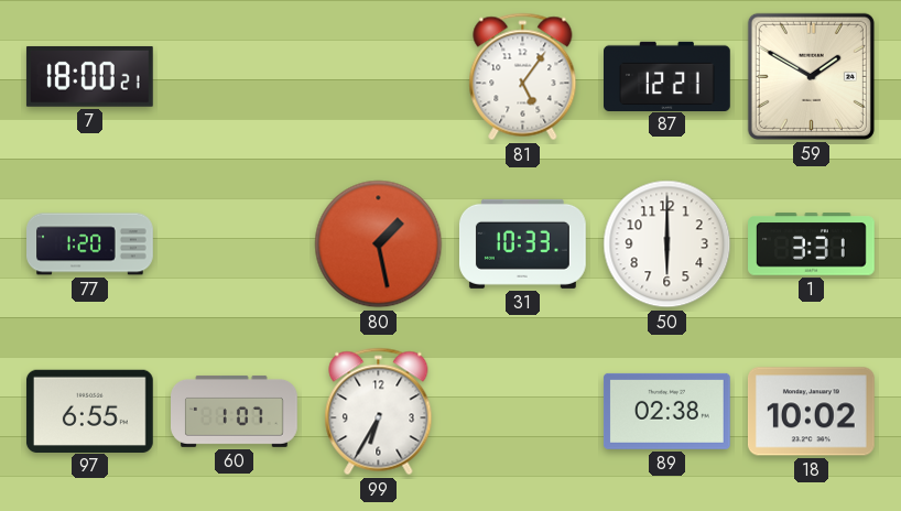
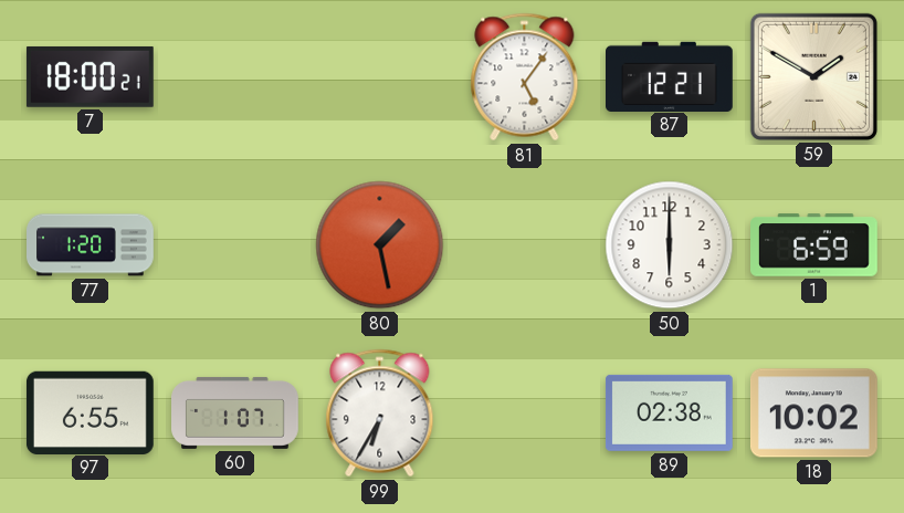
31: 10:33 -> none (522, 243)
1: 3:31 -> 6:59 (814, 245)
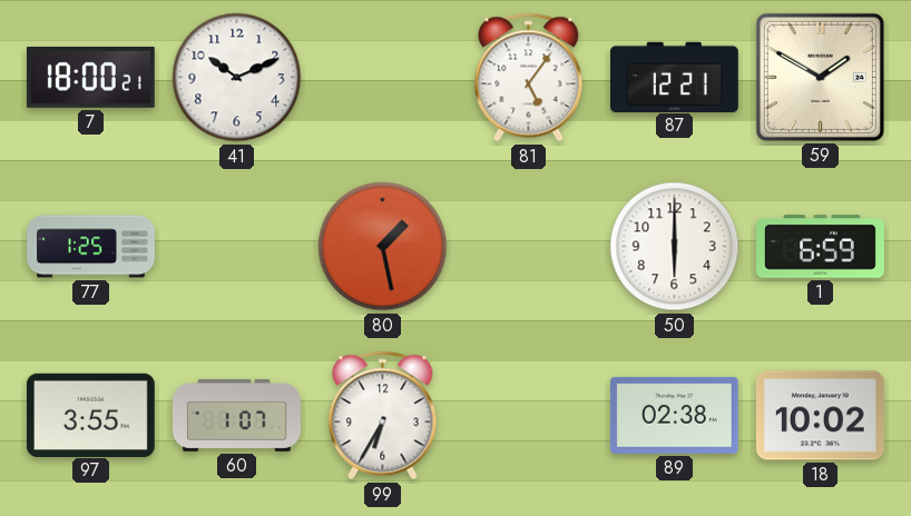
41: none -> 10:11 (237, 78)
77: 1:20 -> 1:25 (91, 247)
97: 6:55 -> 3:55 (90, 415)
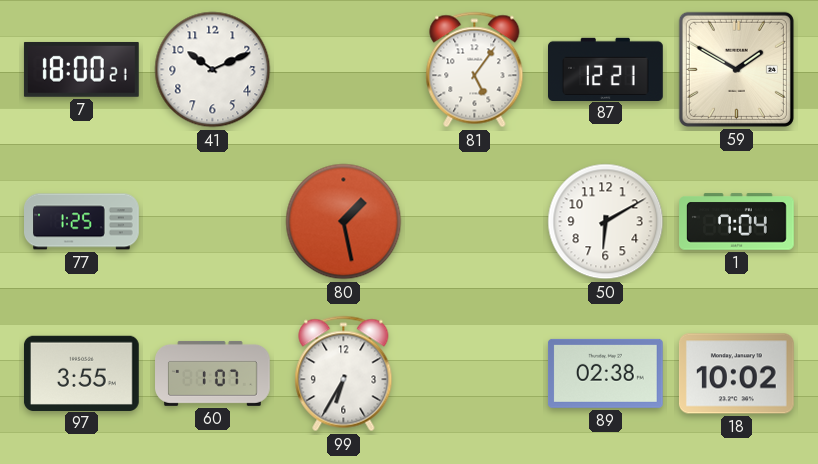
50: 6:00 -> 6:10 (606, 222)
1: 6:59 -> 7:04 (737, 222)
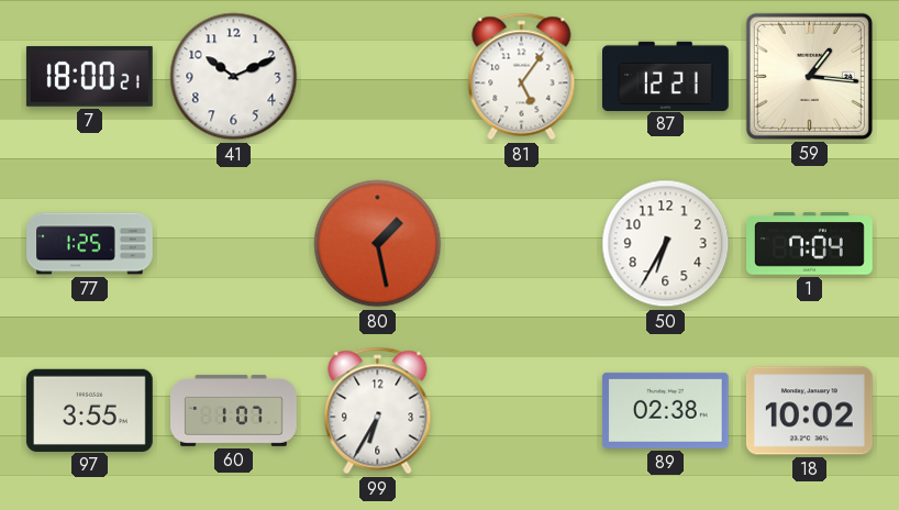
59: 1:50 -> 1:16 (809, 76)
50: 6:10 -> 6:35 (666, 244)
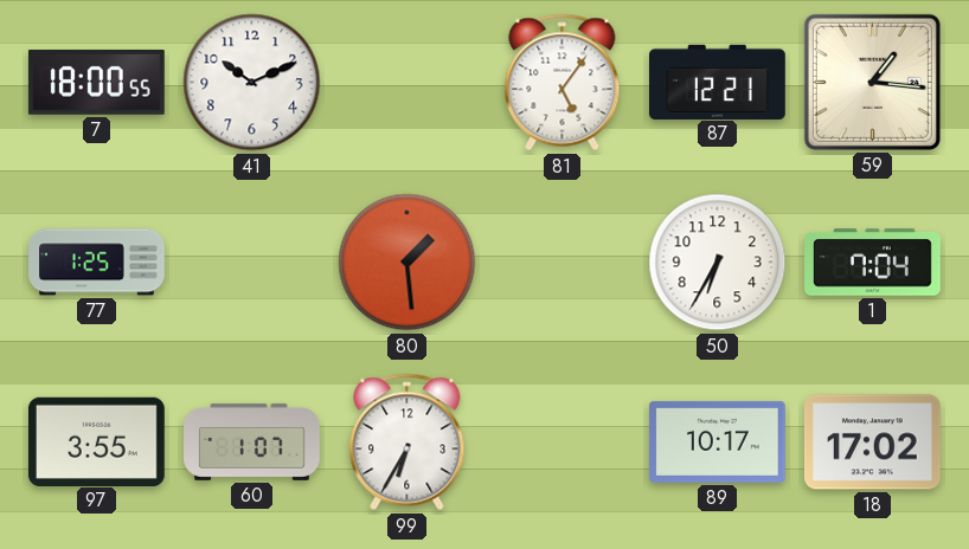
7: 18:00:21 -> 18:00:55 (96, 82)
80: 1:28 -> 1:29 (408, 263)
89: 02:38 -> 10:17 (717, 441)
18: 10:02 -> 17:02 (872, 443)
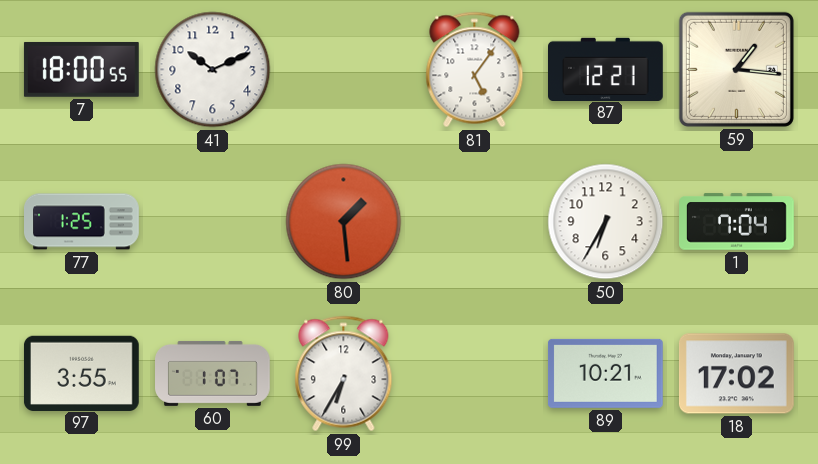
89: 10:17 -> 10:21 (605, 373)
